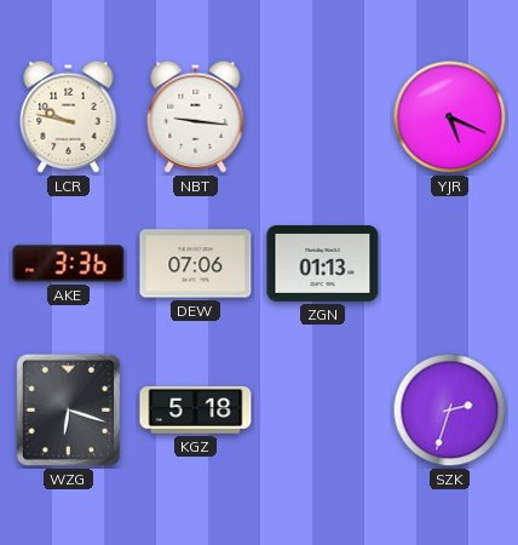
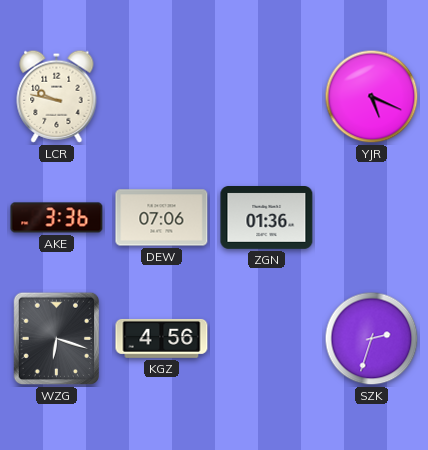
NBT: 9:16 -> none (196, 116)
ZGN: 01:13 -> 01:36 (267, 218)
KGZ: 5:18 -> 4:56 (162, 339)
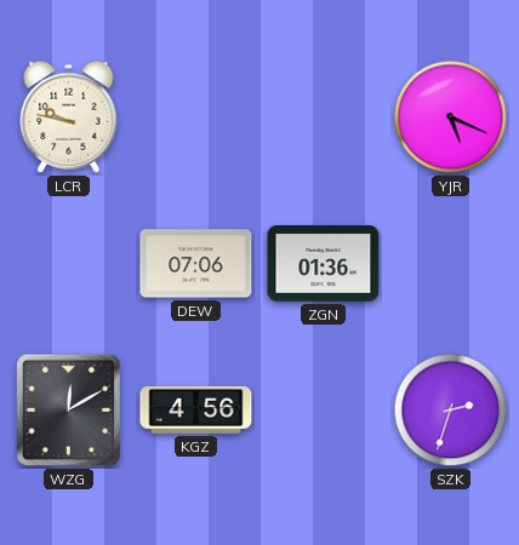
AKE: 3:36 -> none (57, 218)
WZG: 6:18 -> 12:10 (68, 411)
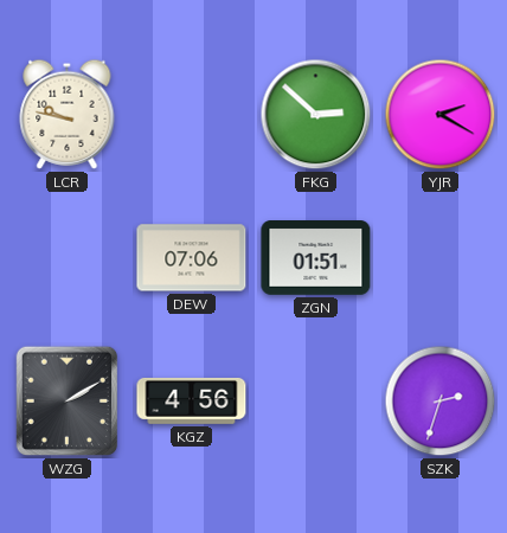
FKG: none -> 2:52 (316, 115)
YJR: 5:19 -> 2:20 (441, 115)
ZGN: 01:36 -> 01:51 (316, 258)
WZG: 12:10 -> 2:10 (66, 402)
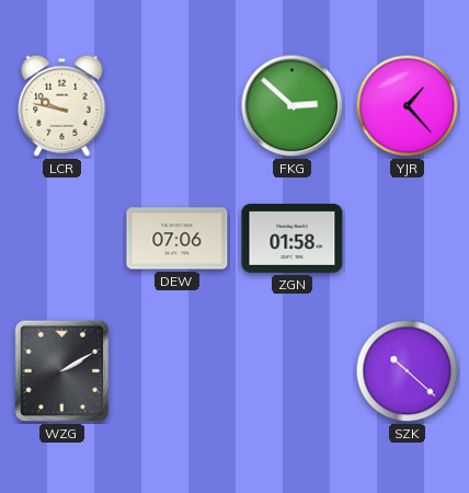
YJR: 2:20 -> 1:23 (408, 106)
ZGN: 01:51 -> 01:58 (293, 239)
KGZ: 4:56 -> none (192, 402)
SZK: 2:33 -> 10:22 (408, 371)
